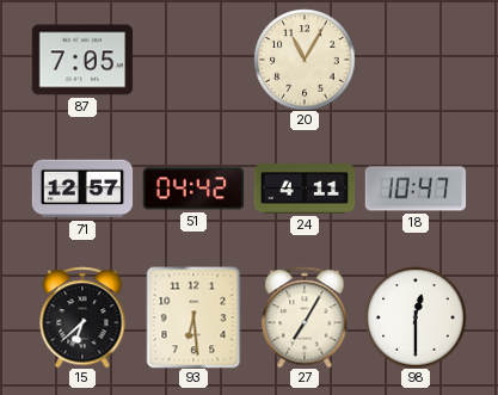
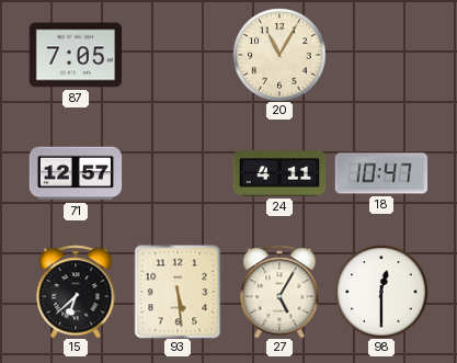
51: 04:42 -> none (193, 189)
93: 6:29 -> 5:29 (178, 292)
27: 7:05 -> 5:05 (279, 292)
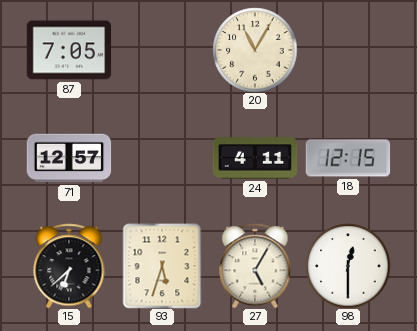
18: 10:47 -> 12:15 (348, 158)
93: 5:29 -> 5:33 (162, 266)
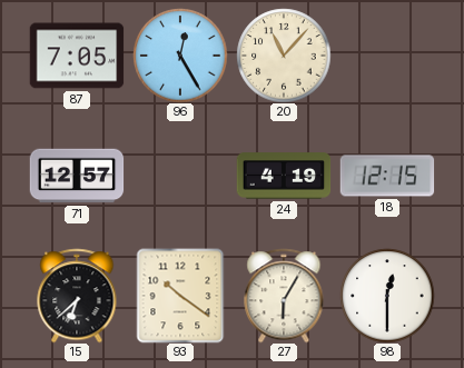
96: none -> 12:25 (180, 56)
20: 11:05 -> 11:07 (284, 56)
24: 4:11 -> 4:19 (284, 176)
93: 5:33 -> 10:21 (180, 296)
27: 5:05 -> 6:05 (284, 296)
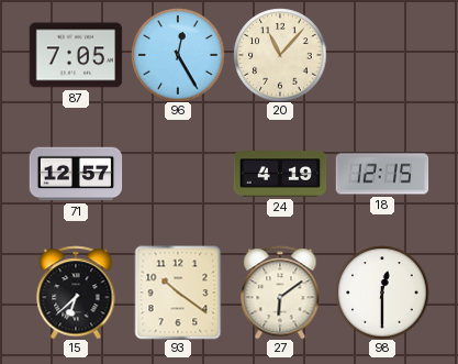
27: 6:05 -> 6:09 (280, 293)
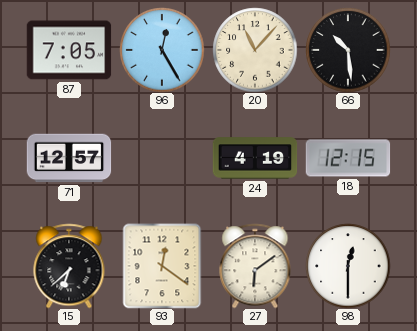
66: none -> 10:29 (348, 50)
93: 10:21 -> 12:21 (162, 266)
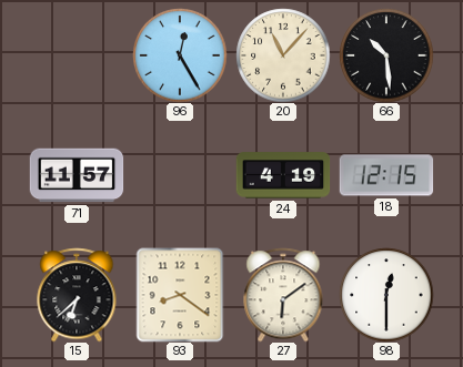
87: 7:05 -> none (69, 50)
71: 12:57 -> 11:57 (77, 175)
93: 12:21 -> 8:21 (180, 295)
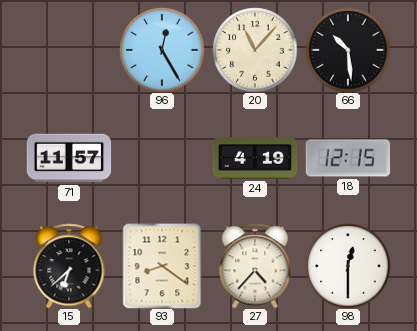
27: 6:09 -> 4:37 (255, 266)
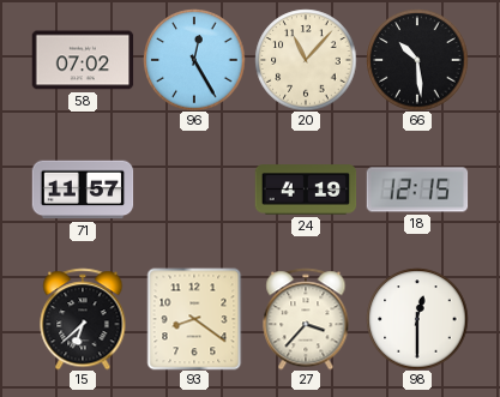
58: none -> 07:02 (83, 60)
27: 4:37 -> 3:37 (306, 319)
